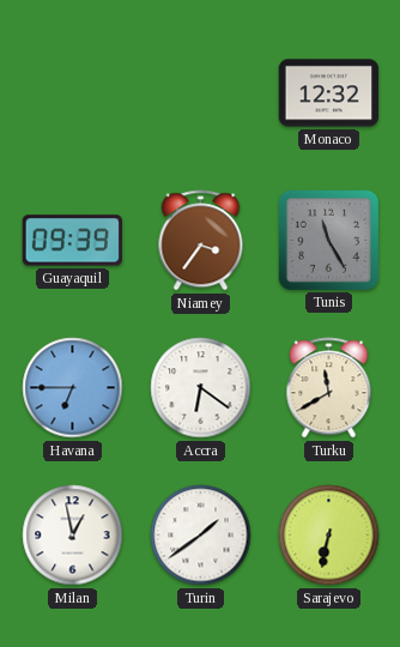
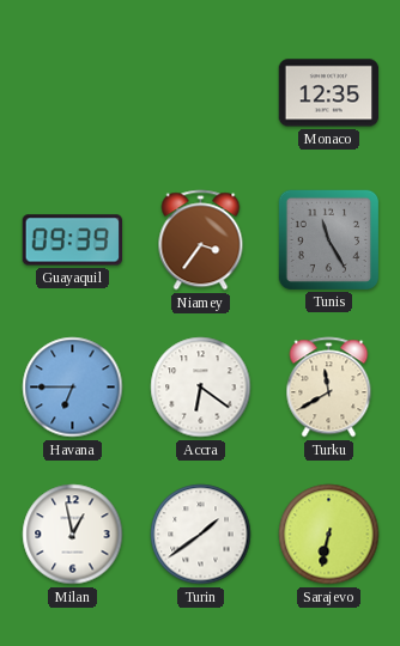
Monaco: 12:32 -> 12:35 (329, 93)
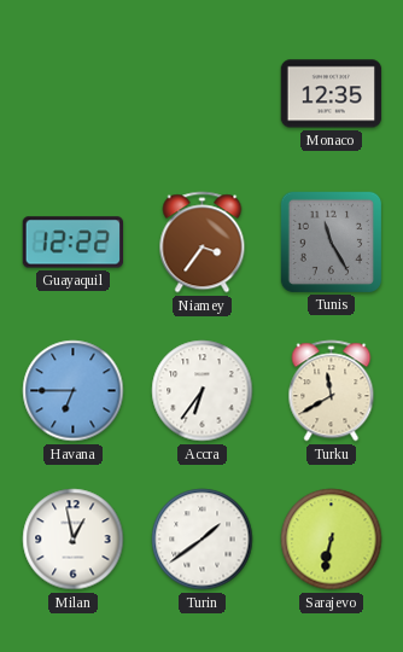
Guayaquil: 09:39 -> 12:22 (72, 243)
Accra: 6:21 -> 6:36 (203, 391)
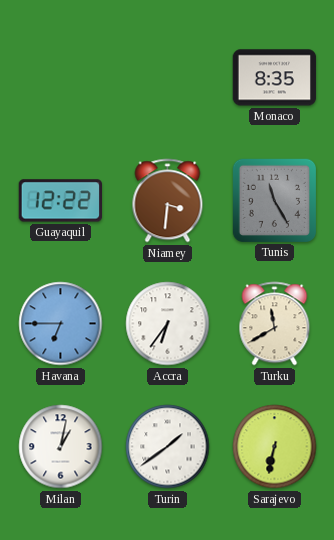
Monaco: 12:35 -> 8:35 (275, 78)
Niamey: 3:36 -> 3:31 (168, 201)
Milan: 12:58 -> 1:02 (61, 447)
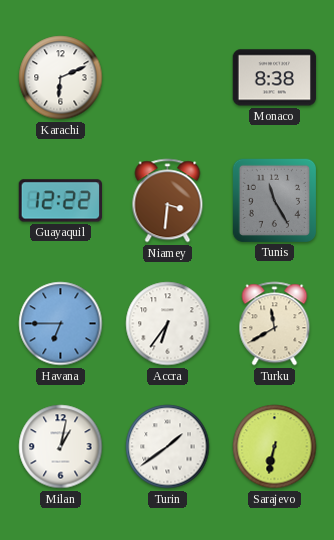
Karachi: none -> 6:11 (61, 78)
Monaco: 8:35 -> 8:38 (275, 78)
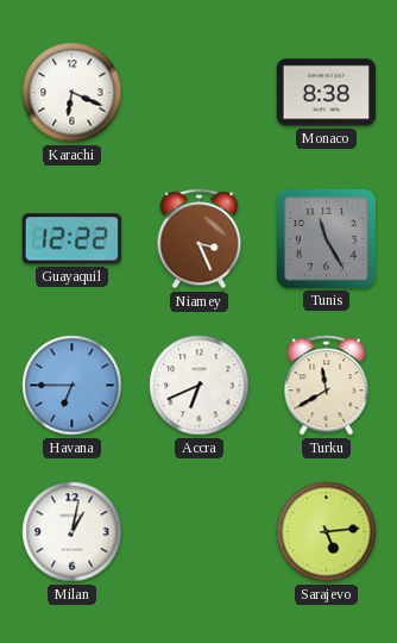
Karachi: 6:11 -> 6:19 (73, 93)
Niamey: 3:31 -> 3:26 (200, 239)
Accra: 6:36 -> 6:41 (200, 386)
Turin: 1:39 -> none (168, 447)
Sarajevo: 6:32 -> 5:14 (327, 532)
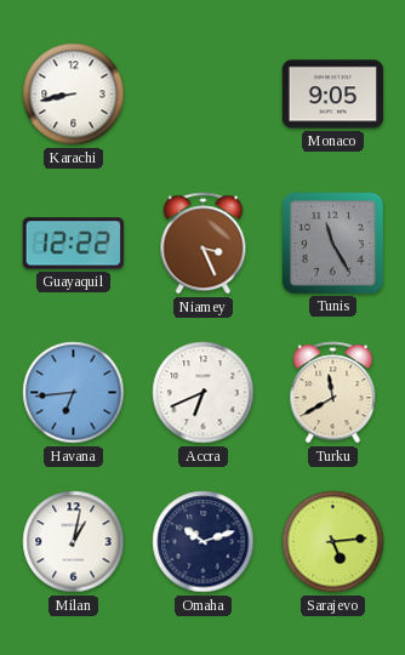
Karachi: 6:19 -> 8:43 (74, 95)
Monaco: 8:38 -> 9:05 (333, 95)
Havana: 6:45 -> 6:44 (74, 393)
Omaha: none -> 10:12 (204, 542)
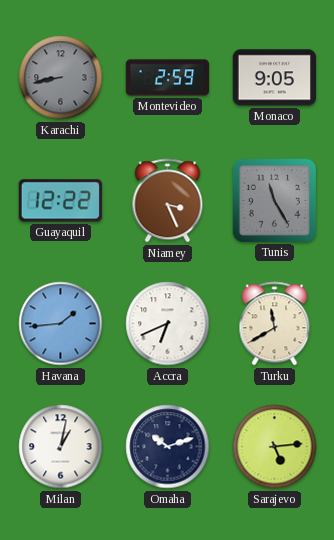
Karachi dial: white -> grey (61, 78)
Montevideo: none -> 2:59 (168, 78)
Havana: 6:44 -> 1:44 (61, 324)
